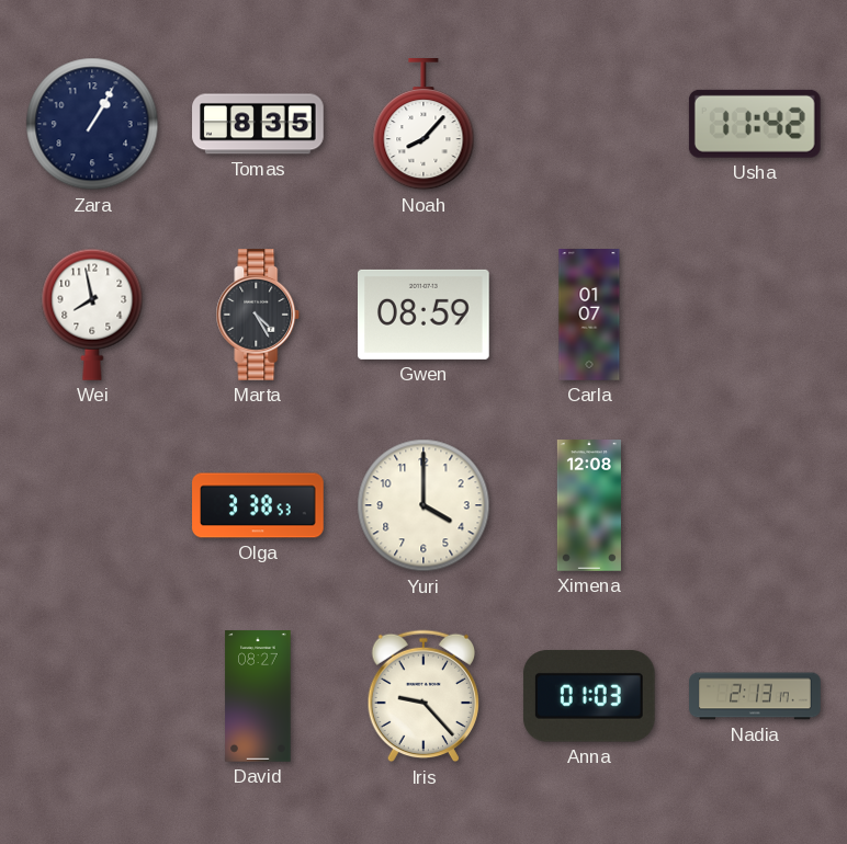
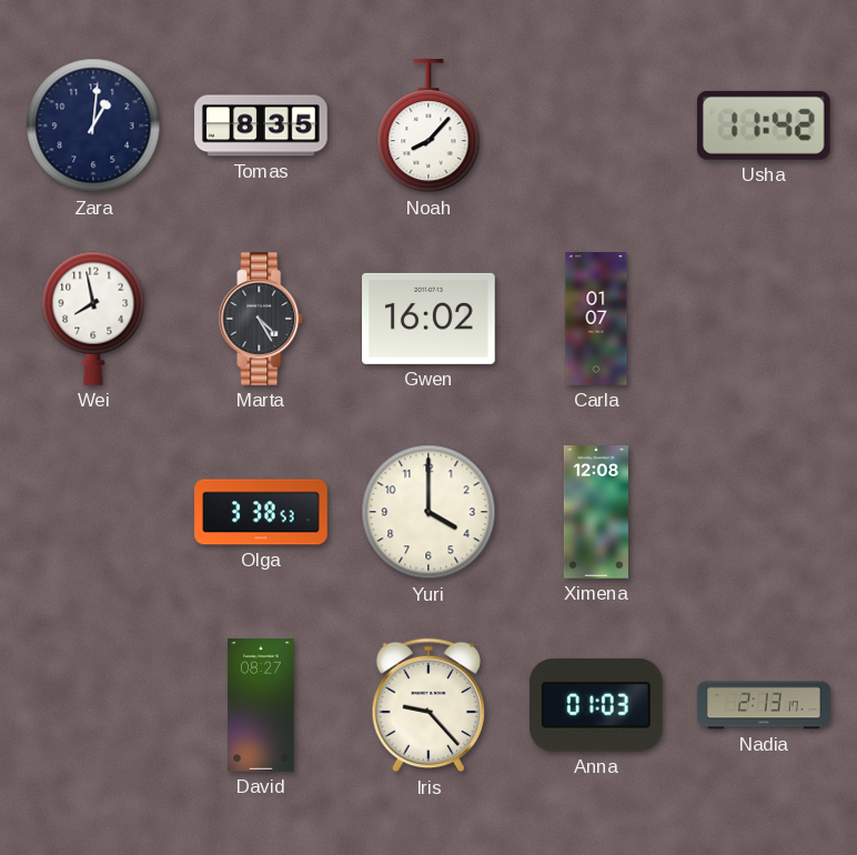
Zara: 1:05 -> 1:01 (93, 125)
Gwen: 08:59 -> 16:02 (430, 319)
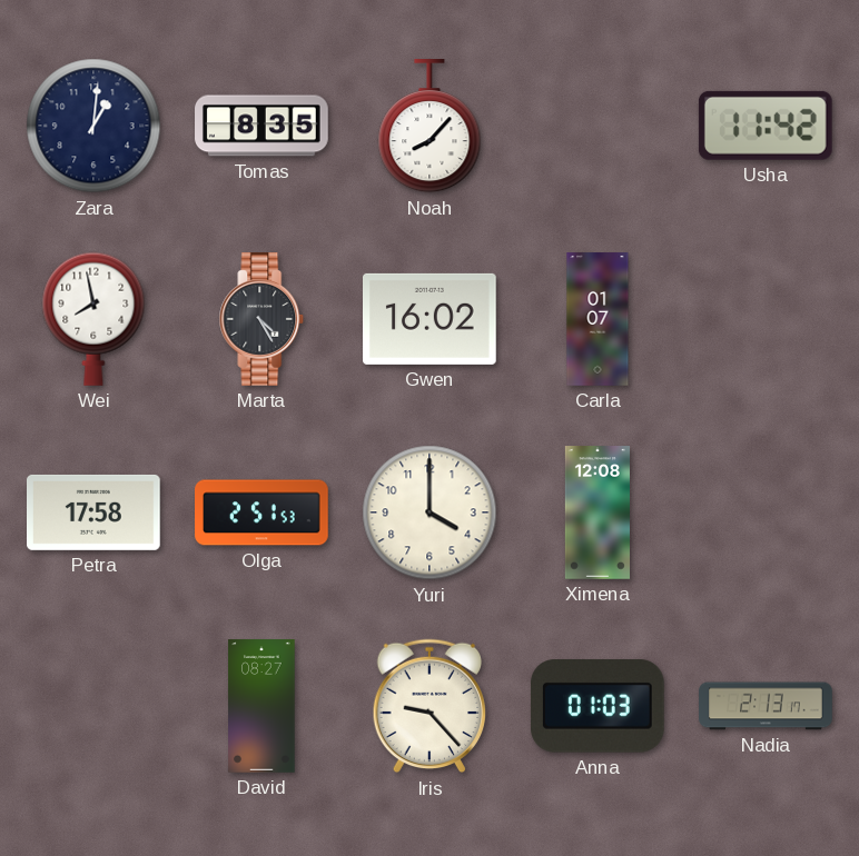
Petra: none -> 17:58 (95, 512)
Olga: 3:38 -> 2:51 (261, 512)
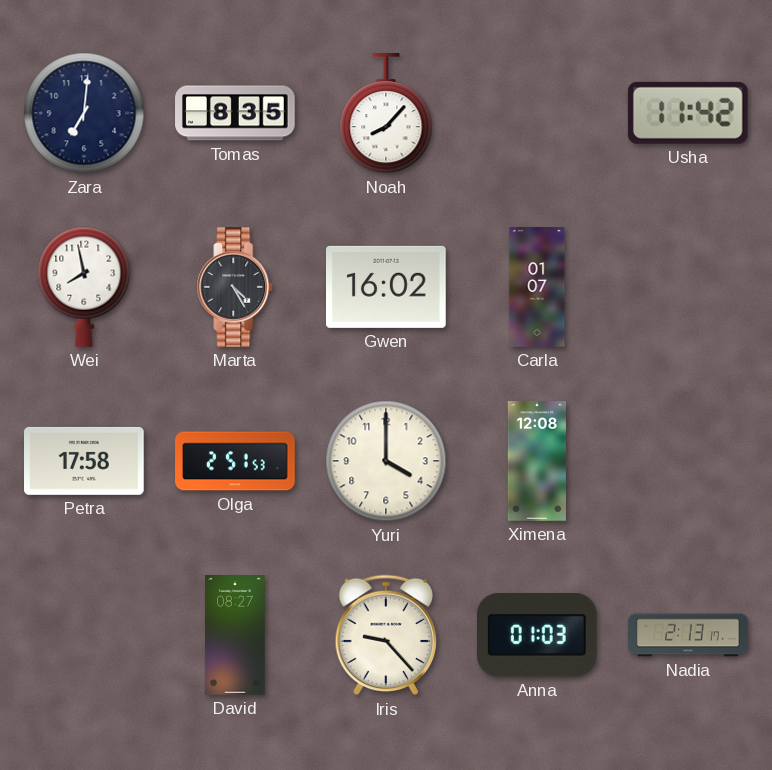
Zara: 1:01 -> 7:01 (84, 113)
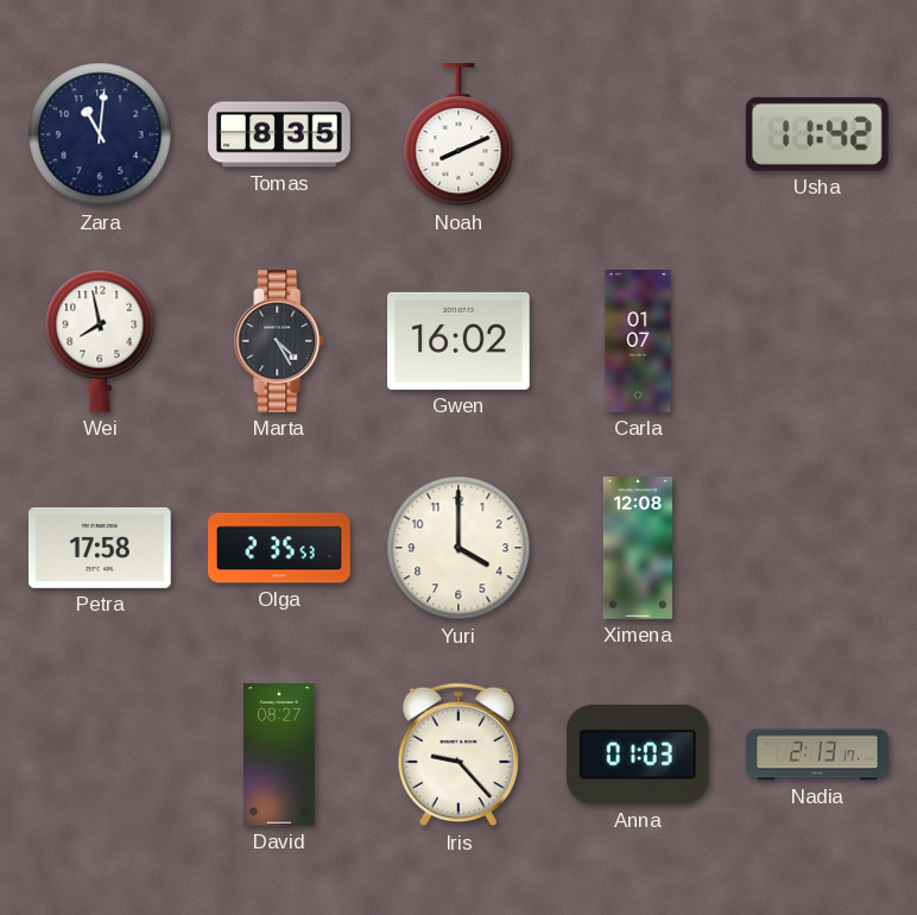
Zara: 7:01 -> 11:01 (100, 134)
Noah: 8:07 -> 8:11 (458, 135)
Olga: 2:51 -> 2:35 (279, 548)
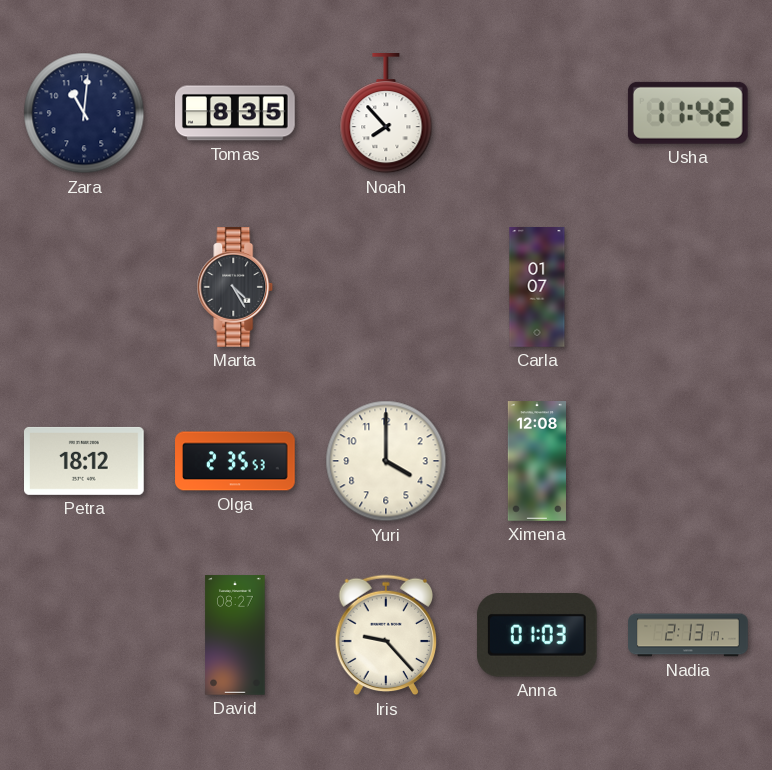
Noah: 8:11 -> 7:53 (386, 114)
Wei: 7:58 -> none (100, 341)
Gwen: 16:02 -> none (460, 341)
Petra: 17:58 -> 18:12 (85, 461)
